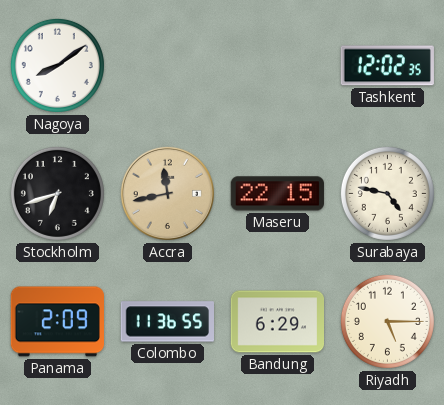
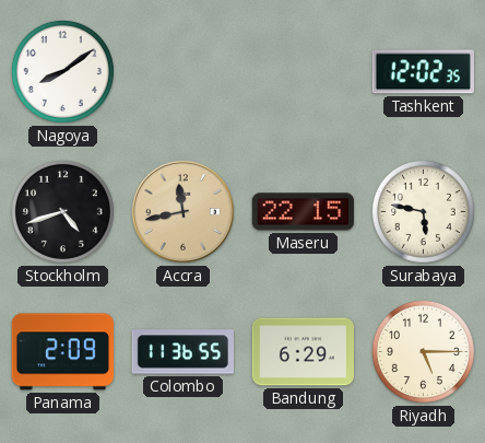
Stockholm: 6:42 -> 4:42 (62, 211)
Surabaya: 4:47 -> 5:47 (423, 211)
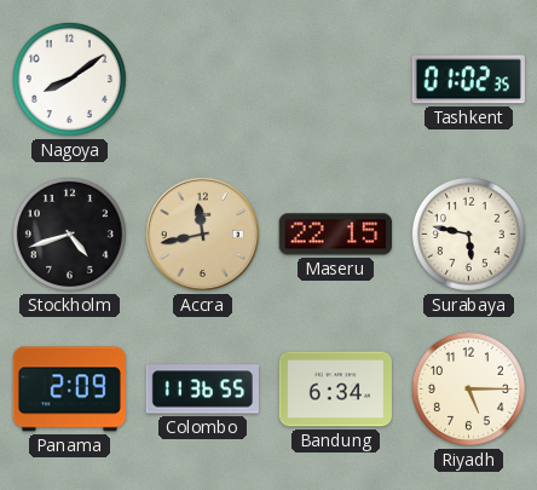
Tashkent: 12:02 -> 01:02 (468, 80)
Bandung: 6:29 -> 6:34 (335, 390)
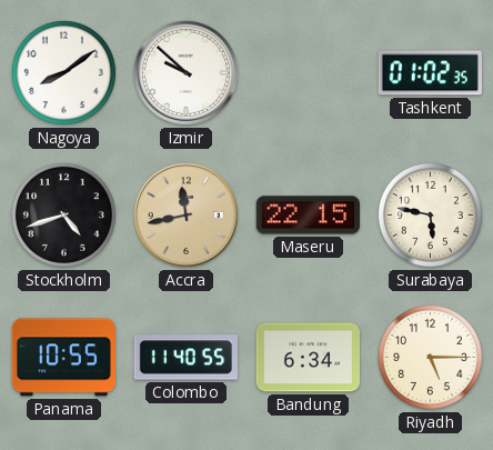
Izmir: none -> 9:52 (185, 72)
Panama: 2:09 -> 10:55 (63, 358)
Colombo: 11:36 -> 11:40 (185, 358)
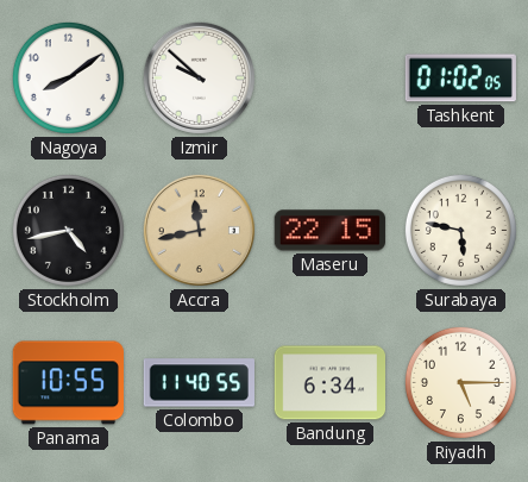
Tashkent: 01:02:35 -> 01:02:05 (460, 79)
Stockholm: 4:42 -> 4:43 (68, 230)
